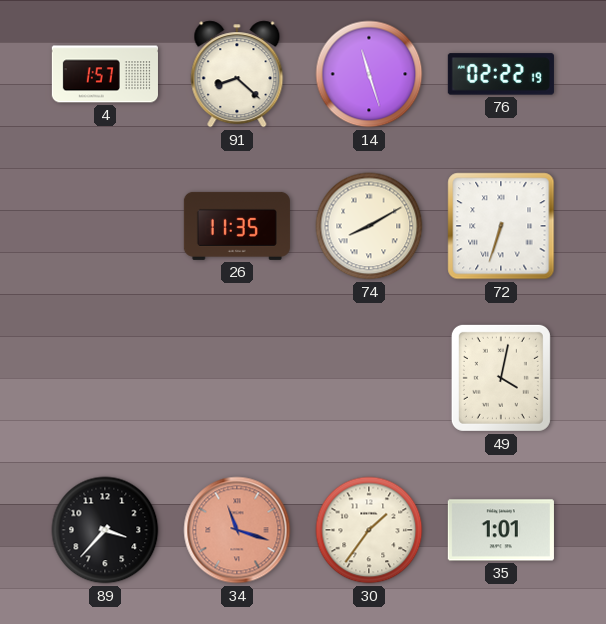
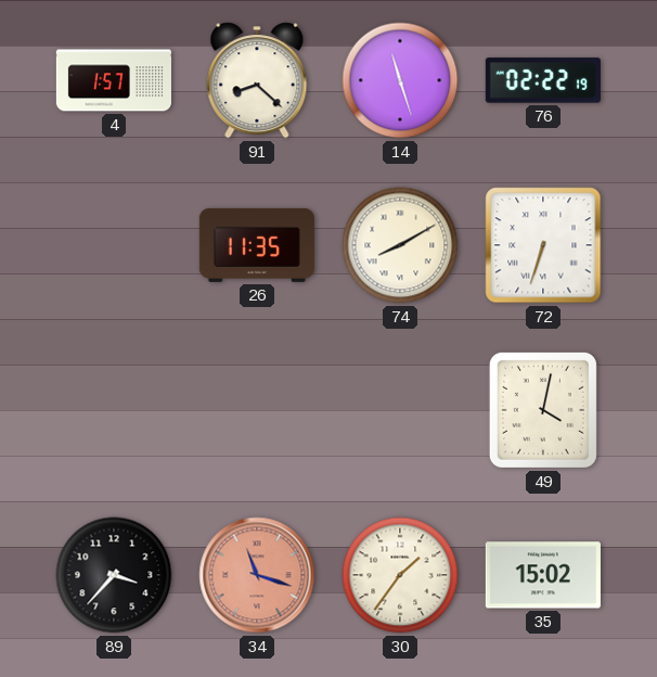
35: 1:01 -> 15:02 (543, 575)
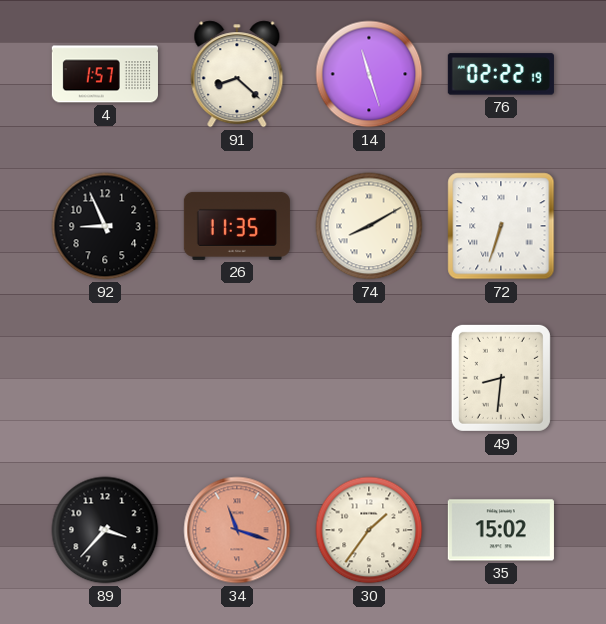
92: none -> 8:56 (105, 226)
49: 4:02 -> 8:31 (501, 378)
